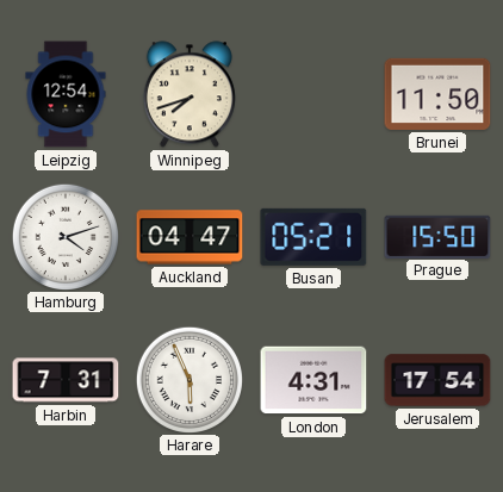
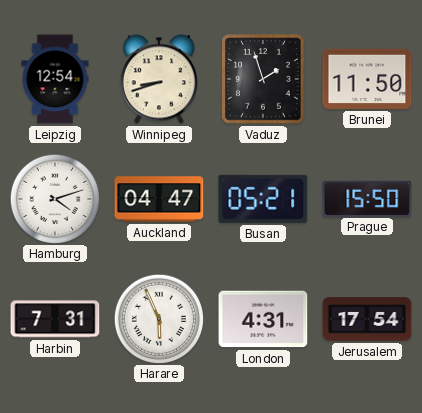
Winnipeg: 7:42 -> 8:42 (159, 79)
Vaduz: none -> 1:57 (263, 79)
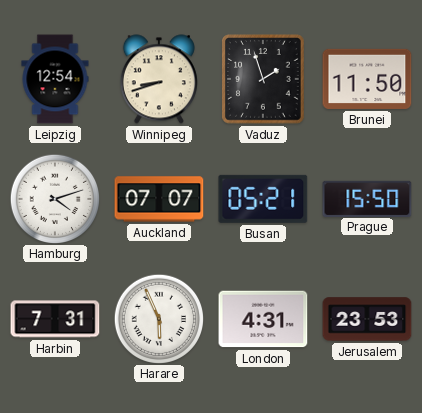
Auckland: 04:47 -> 07:07 (159, 199)
Jerusalem: 17:54 -> 23:53 (367, 319)
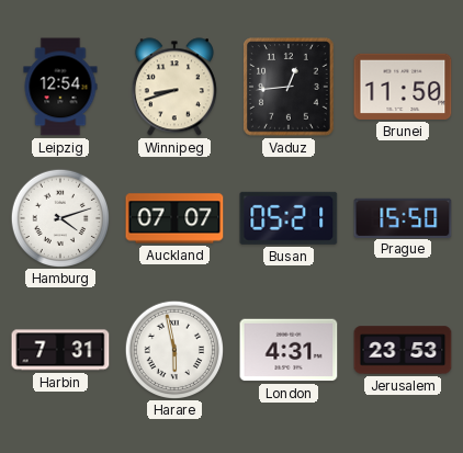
Vaduz: 1:57 -> 12:44 (289, 87)
Harare: 5:56 -> 5:58 (173, 349)
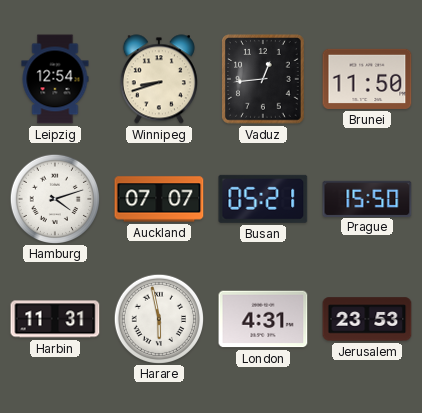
Harbin: 7:31 -> 11:31 (55, 319)
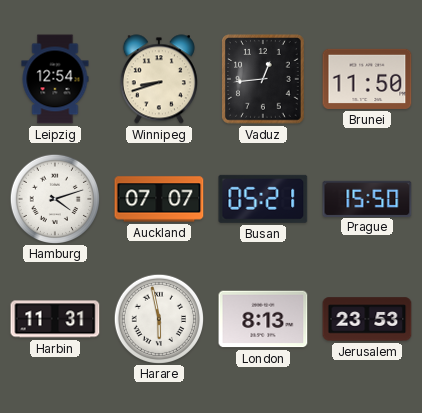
London: 4:31 -> 8:13 (263, 319)
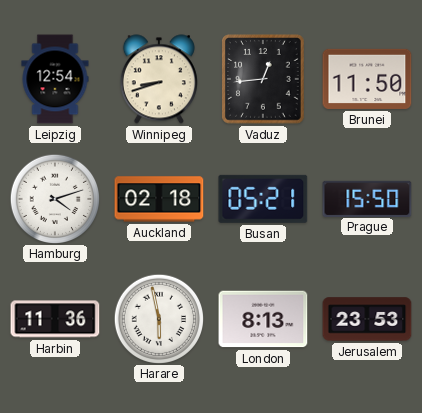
Auckland: 07:07 -> 02:18 (159, 199)
Harbin: 11:31 -> 11:36 (55, 319)
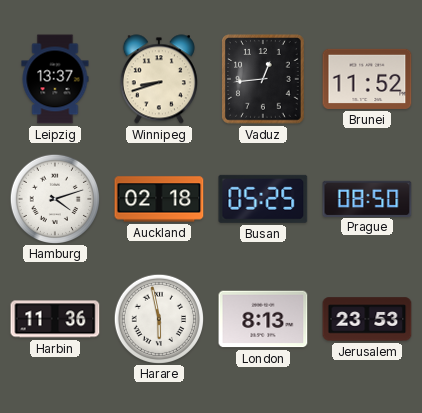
Leipzig: 12:54 -> 13:37 (55, 79)
Brunei: 11:50 -> 11:52 (367, 79)
Busan: 05:21 -> 05:25 (263, 199)
Prague: 15:50 -> 08:50 (367, 198)
